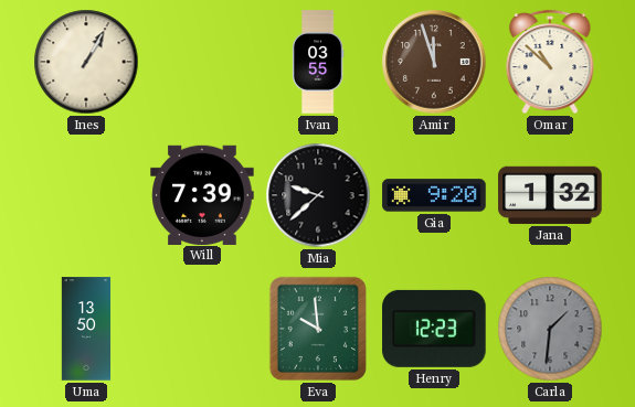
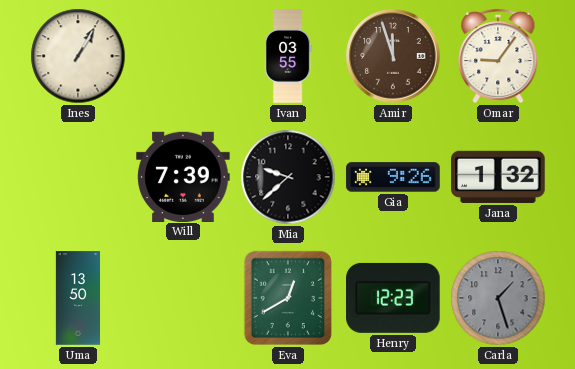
Omar: 10:52 -> 9:06 (498, 56)
Gia: 9:20 -> 9:26 (393, 177)
Eva: 9:59 -> 12:40 (288, 298)
Carla: 1:31 -> 1:27 (498, 298)
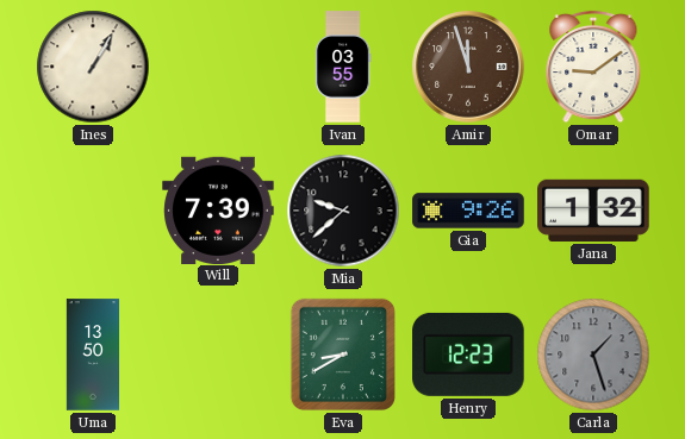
Omar: 9:06 -> 9:09 (593, 67)
Eva: 12:40 -> 8:40 (343, 355)
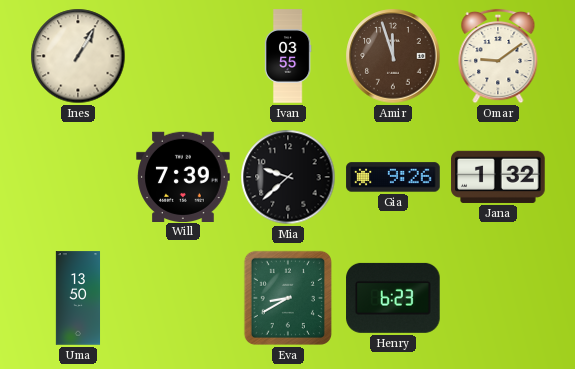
Henry: 12:23 -> 6:23 (393, 298)
Carla: 1:27 -> none (593, 355)
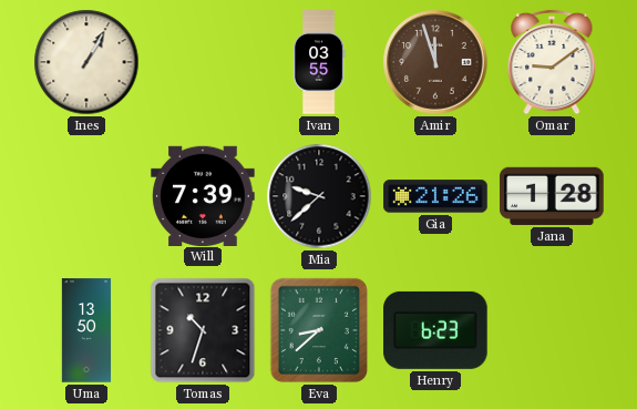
Gia: 9:26 -> 21:26 (435, 196)
Jana: 1:32 -> 1:28 (552, 196)
Tomas: none -> 10:33 (203, 330)
Eva: 8:40 -> 8:38 (319, 330)
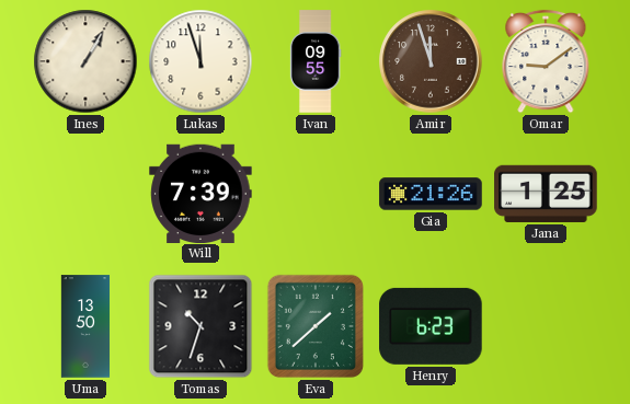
Lukas: none -> 11:57 (201, 61)
Ivan: 03:55 -> 09:55 (316, 61)
Mia: 9:38 -> none (319, 196)
Jana: 1:28 -> 1:25 (546, 194)
Eva: 8:38 -> 1:38 (316, 326)
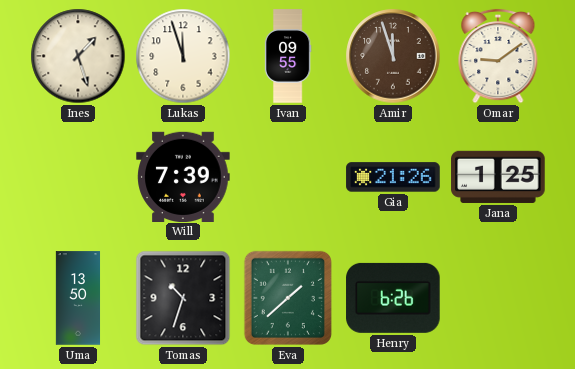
Ines: 1:05 -> 1:27 (78, 56)
Henry: 6:23 -> 6:26 (393, 298)
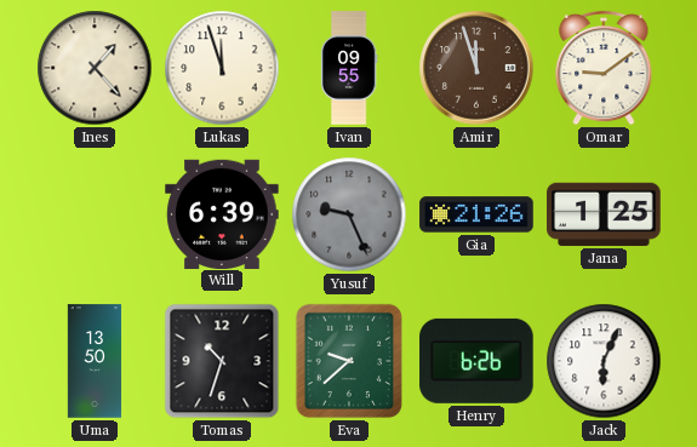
Ines: 1:27 -> 1:23 (95, 68)
Will: 7:39 -> 6:39 (222, 213)
Yusuf: none -> 9:26 (349, 214)
Eva: 1:38 -> 9:38 (349, 361)
Jack: none -> 6:04 (604, 361)
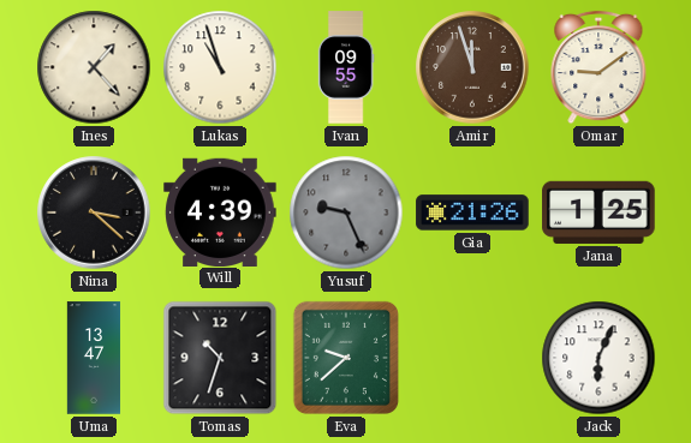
Lukas: 11:57 -> 10:57 (220, 67)
Nina: none -> 3:22 (94, 212)
Will: 6:39 -> 4:39 (220, 211)
Uma: 13:50 -> 13:47 (94, 358)
Henry: 6:26 -> none (476, 361)
